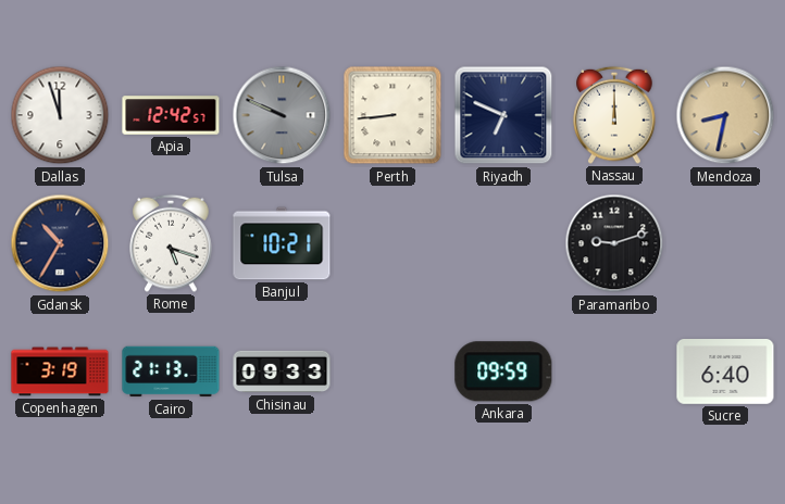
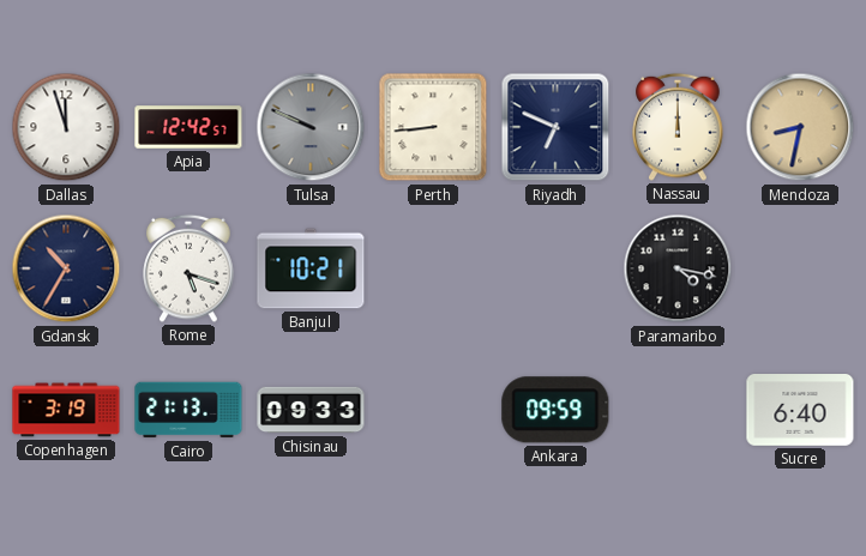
Paramaribo: 9:12 -> 4:17 (678, 268)
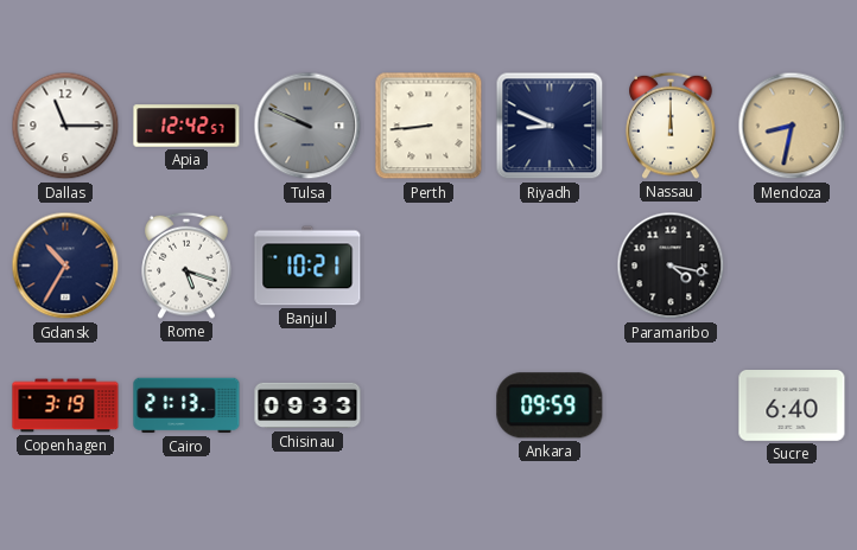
Dallas: 11:57 -> 11:15 (65, 126)
Riyadh: 6:49 -> 8:49 (550, 126)
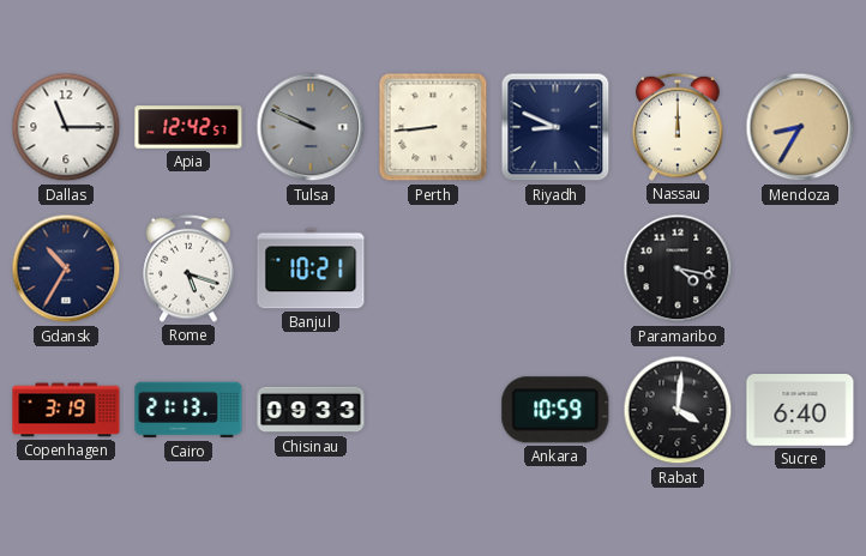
Mendoza: 8:32 -> 8:35 (800, 127)
Ankara: 09:59 -> 10:59 (555, 410)
Rabat: none -> 4:01 (678, 410)
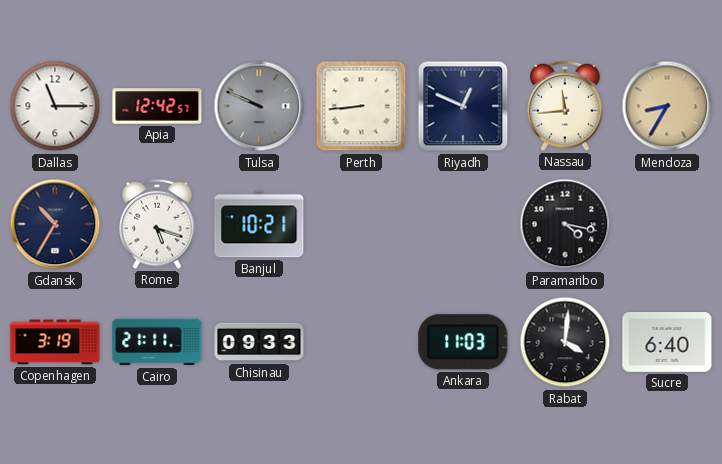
Riyadh: 8:49 -> 12:49 (463, 106)
Nassau: 12:00 -> 11:44 (565, 106)
Cairo: 21:13 -> 21:11 (157, 342)
Ankara: 10:59 -> 11:03 (463, 342)
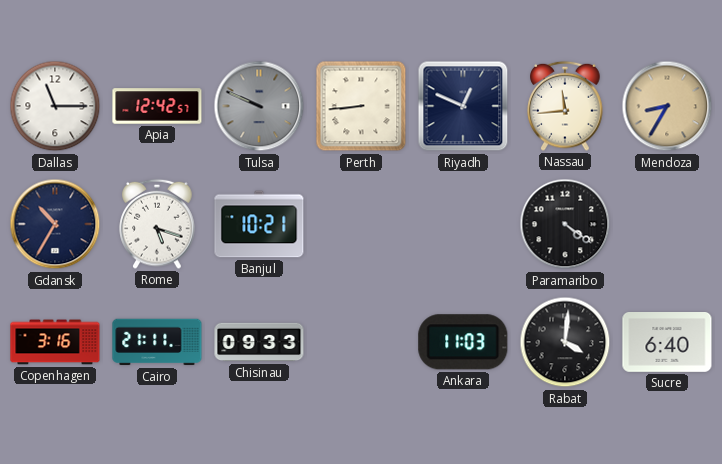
Paramaribo: 4:17 -> 4:21 (565, 224)
Copenhagen: 3:19 -> 3:16 (55, 342)
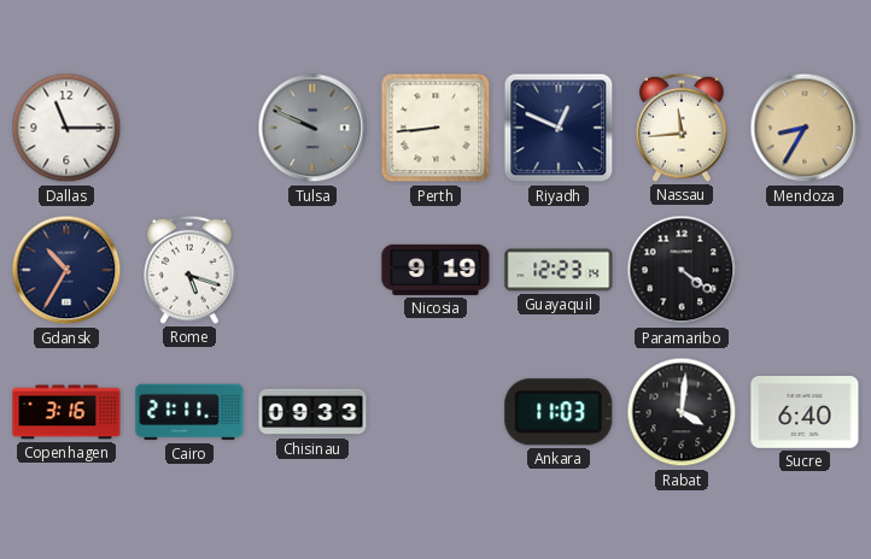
Apia: 12:42 -> none (157, 106)
Banjul: 10:21 -> none (259, 224)
Nicosia: none -> 9:19 (435, 270)
Guayaquil: none -> 12:23 (559, 270)
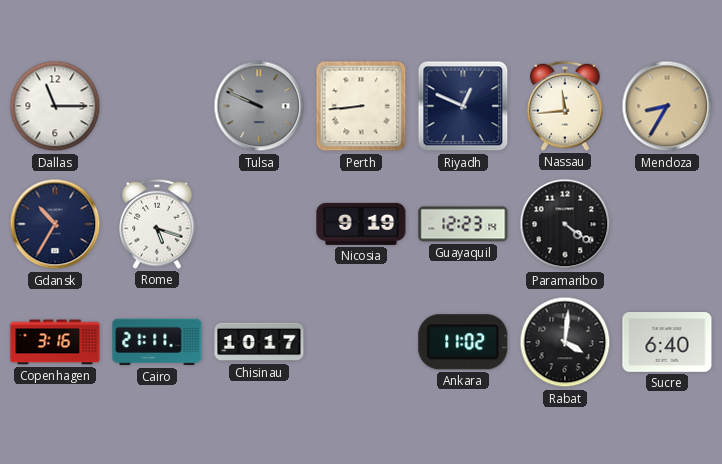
Chisinau: 09:33 -> 10:17 (259, 342)
Ankara: 11:03 -> 11:02 (463, 342)
